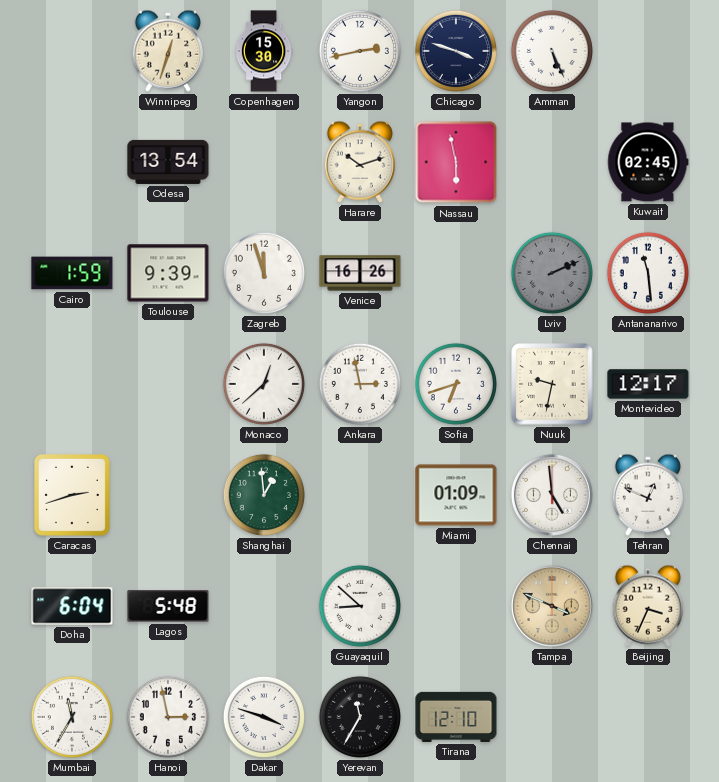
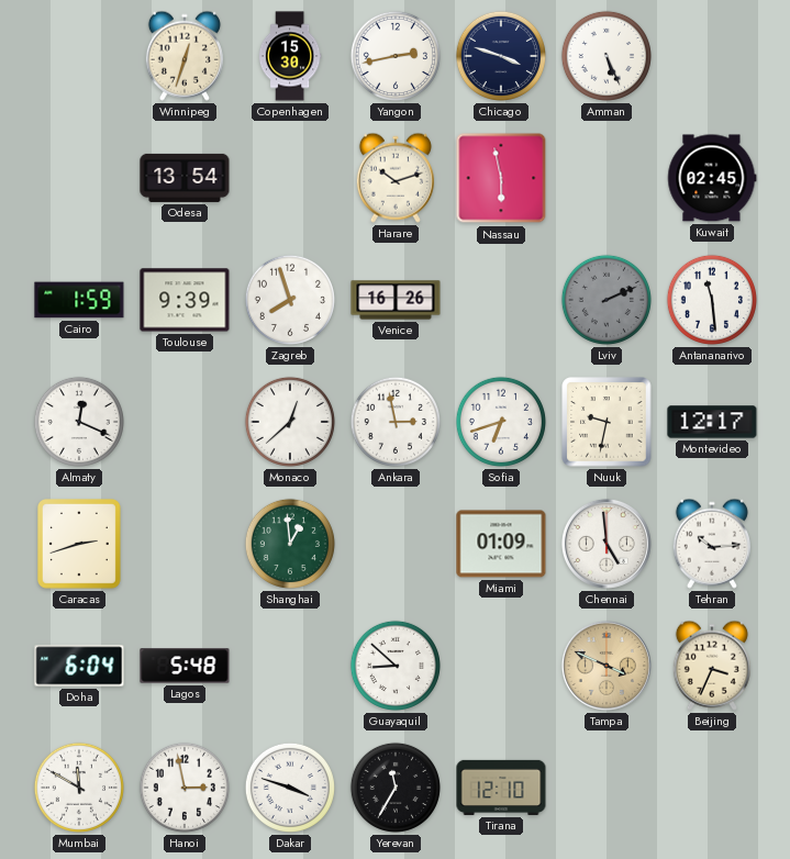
Zagreb: 11:57 -> 7:57 (290, 300)
Almaty: none -> 12:19 (79, 422)
Tehran: 12:49 -> 10:14 (712, 544)
Mumbai: 11:35 -> 11:50 (79, 788)
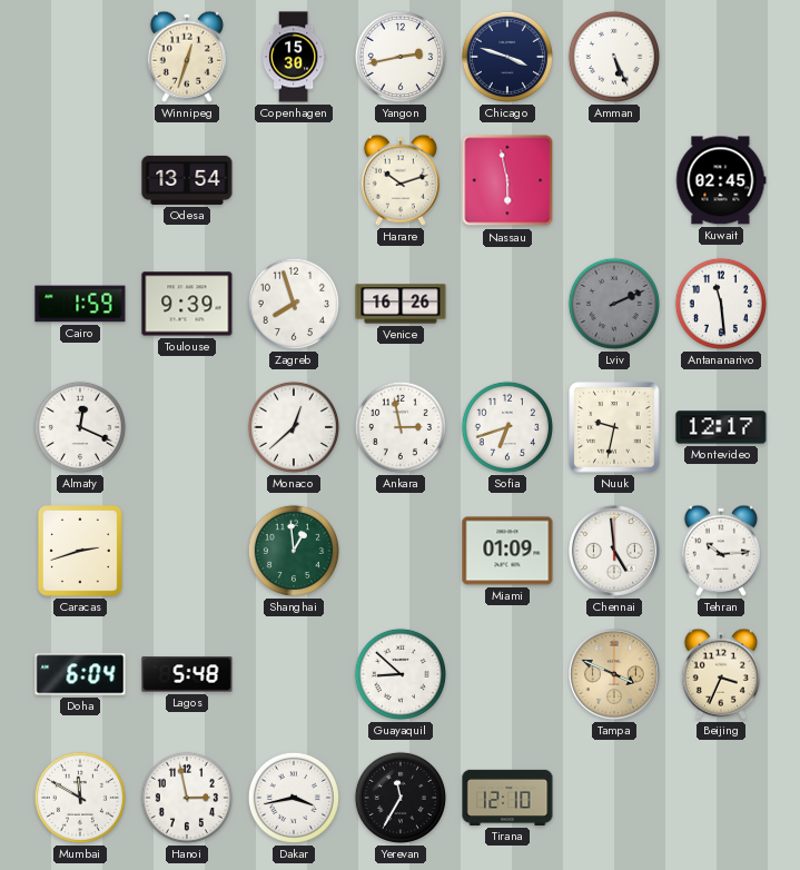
Dakar: 3:48 -> 3:43 (294, 798)
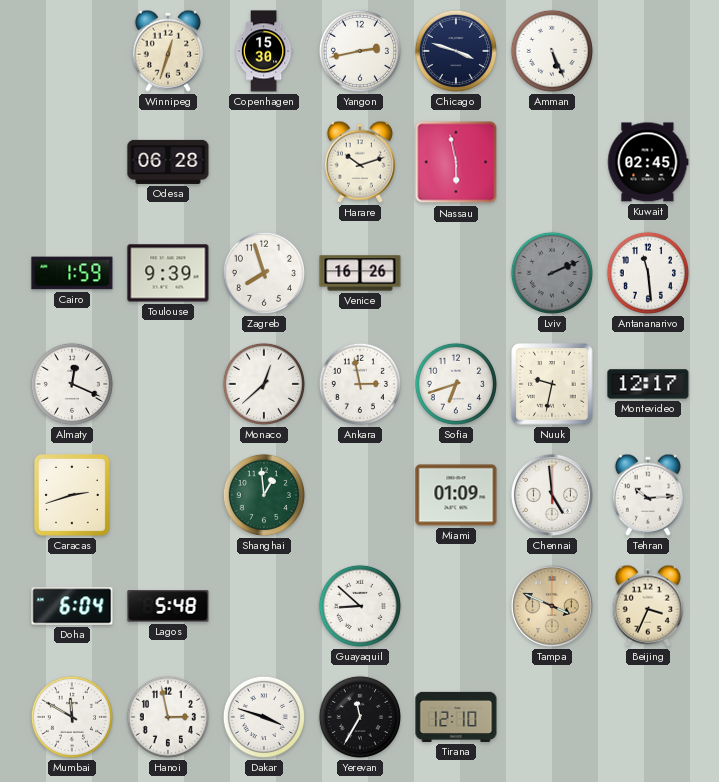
Odesa: 13:54 -> 06:28 (168, 162)
Dakar: 3:43 -> 3:48 (264, 717)
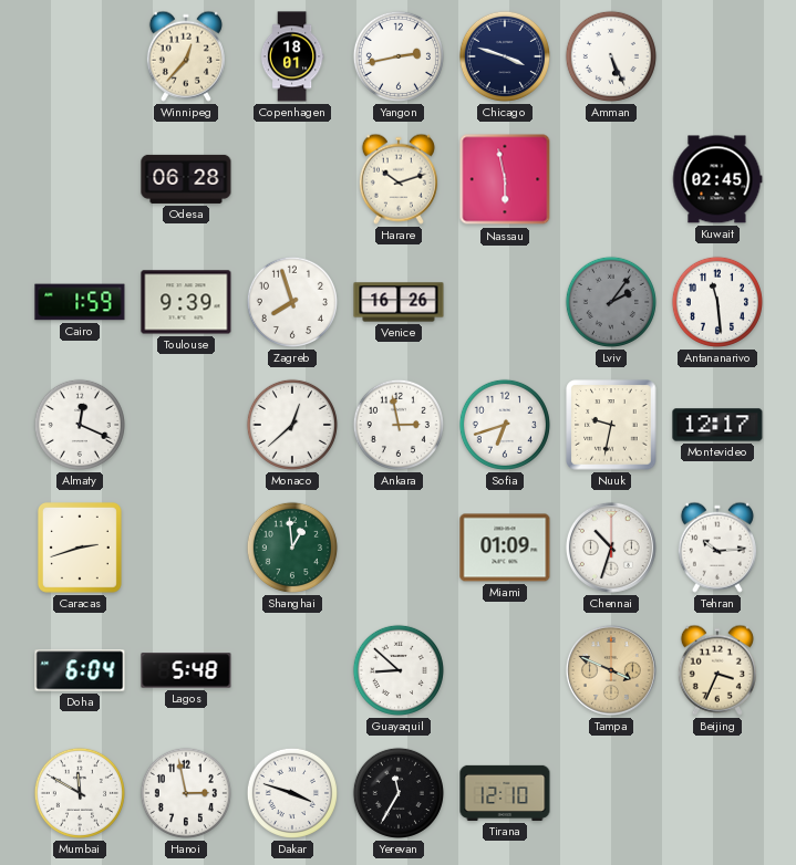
Winnipeg: 12:33 -> 12:37 (186, 56)
Copenhagen: 15:30 -> 18:01 (292, 56)
Lviv: 2:11 -> 2:06 (611, 302)
Chennai: 4:59 -> 10:33 (611, 548)
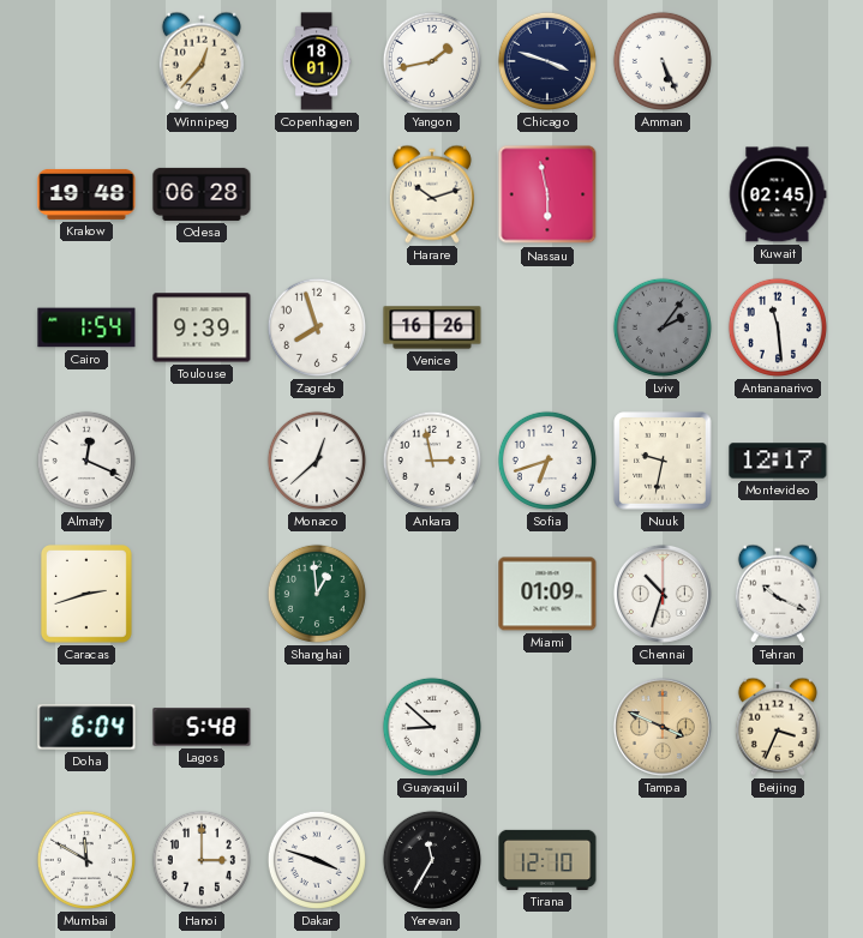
Yangon: 2:43 -> 1:43 (432, 61)
Krakow: none -> 19:48 (86, 194)
Cairo: 1:59 -> 1:54 (86, 327)
Tehran: 10:14 -> 10:19 (778, 594)
Hanoi: 2:58 -> 3:00 (202, 860)
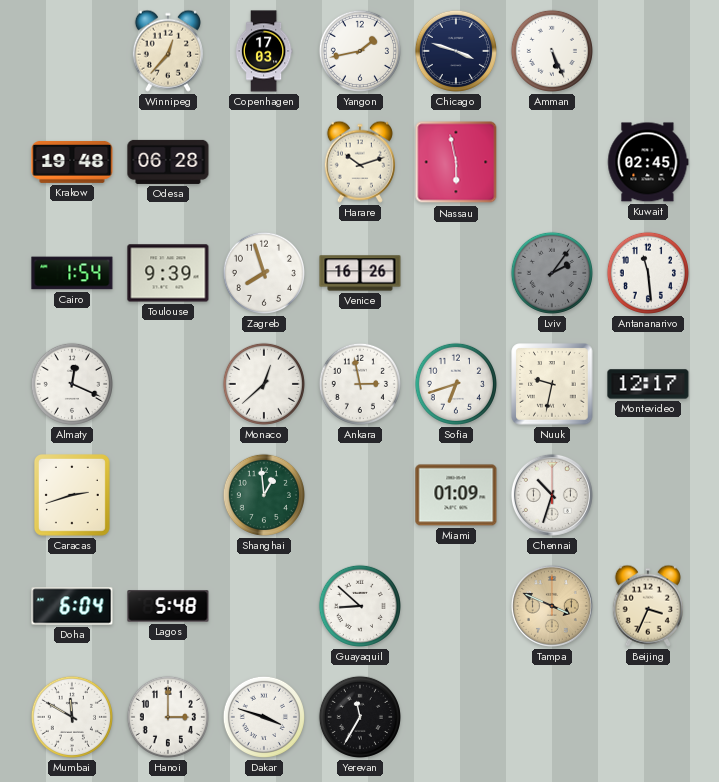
Copenhagen: 18:01 -> 17:03 (264, 51)
Tehran: 10:19 -> none (778, 594)
Tirana: 12:10 -> none (547, 860)
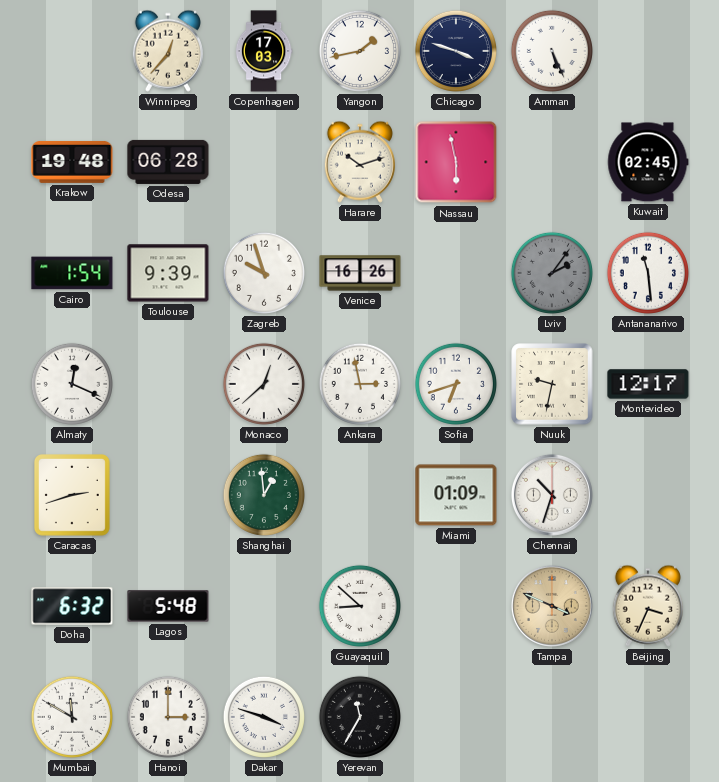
Zagreb: 7:57 -> 9:57 (264, 273)
Doha: 6:04 -> 6:32 (72, 606)
